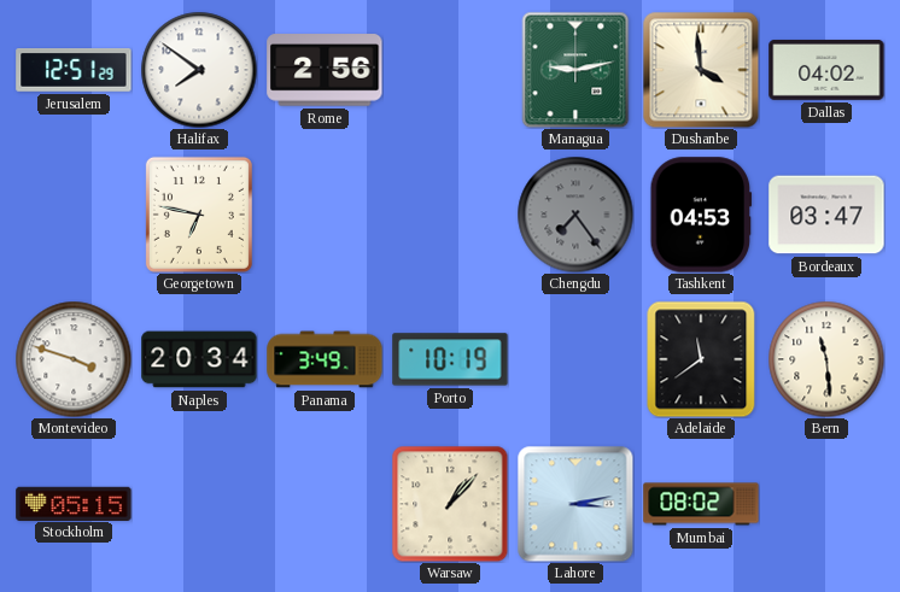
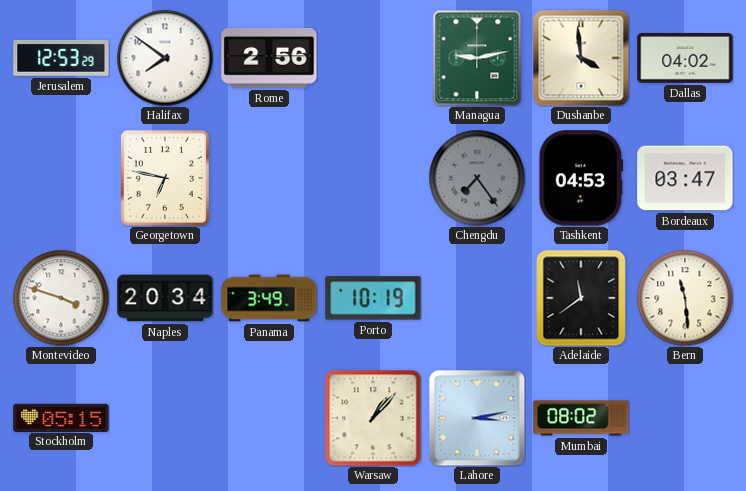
Jerusalem: 12:51 -> 12:53 (61, 59)
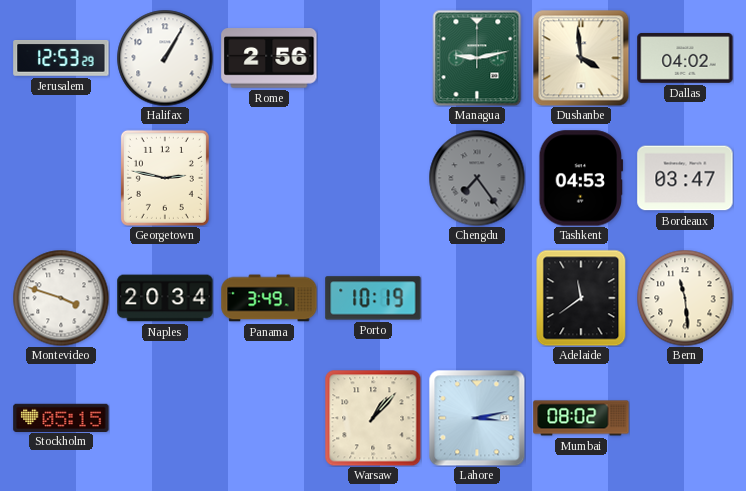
Halifax: 7:51 -> 1:05 (165, 58)
Georgetown: 6:47 -> 2:47 (165, 178)
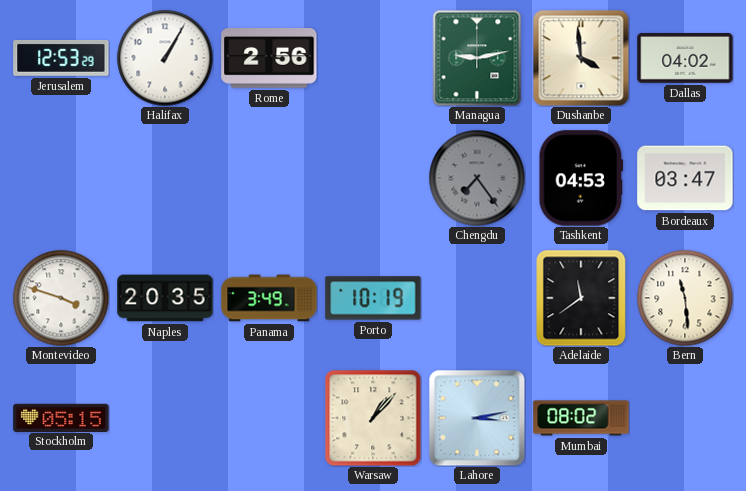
Georgetown: 2:47 -> none (165, 178)
Naples: 20:34 -> 20:35 (165, 298)
